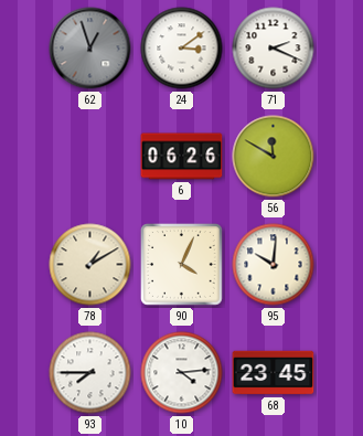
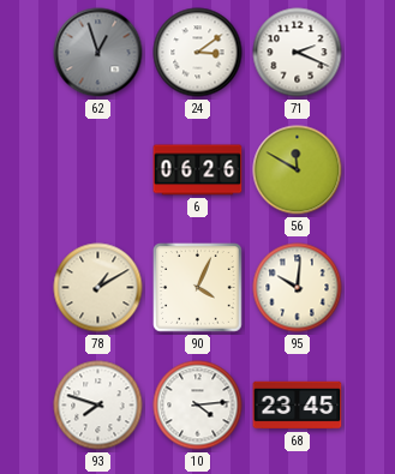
93: 7:45 -> 7:48 (98, 406)
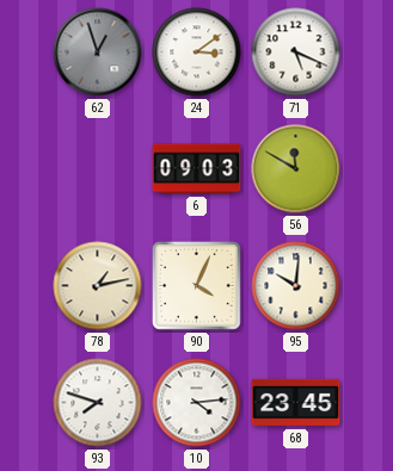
71: 2:19 -> 5:19 (296, 52)
6: 06:26 -> 09:03 (197, 169)
78: 1:10 -> 1:13 (98, 286)
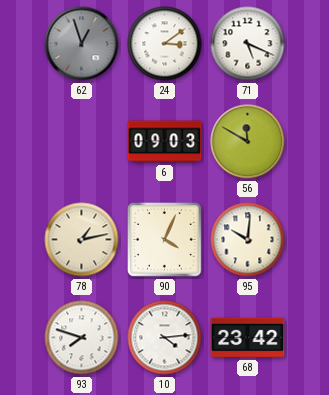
68: 23:45 -> 23:42 (248, 338)
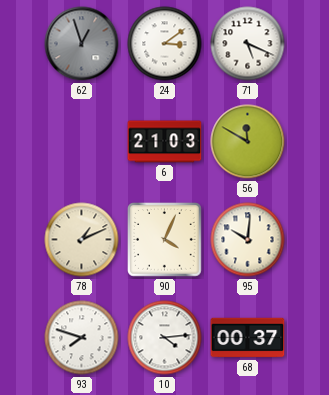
6: 09:03 -> 21:03 (165, 142)
78: 1:13 -> 1:11 (82, 240)
68: 23:42 -> 00:37 (248, 338)
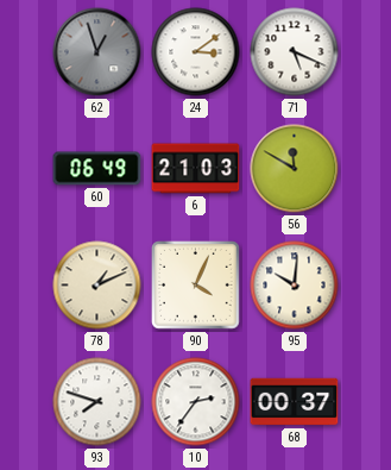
60: none -> 06:49 (97, 169)
10: 4:14 -> 2:36 (196, 402)
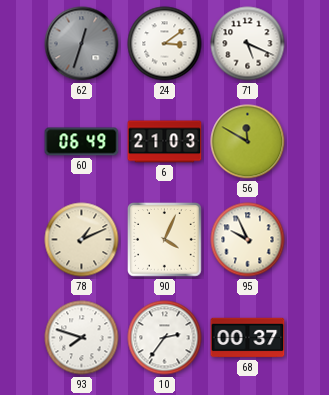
62: 12:57 -> 12:33 (82, 44)
95: 10:01 -> 9:56 (248, 240)
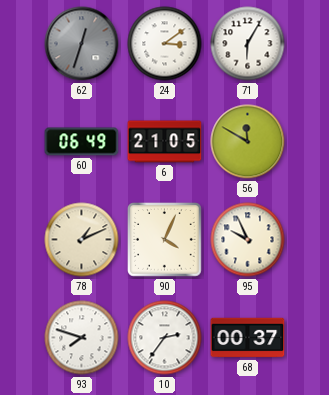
71: 5:19 -> 6:05 (248, 44)
6: 21:03 -> 21:05 (165, 142)
